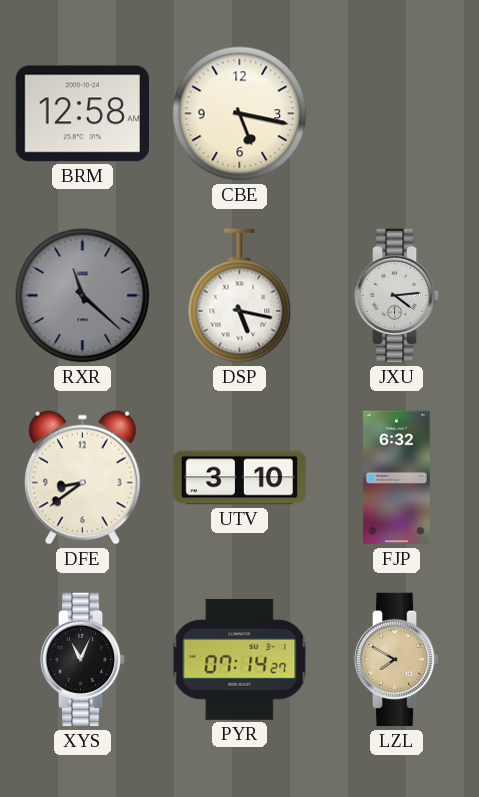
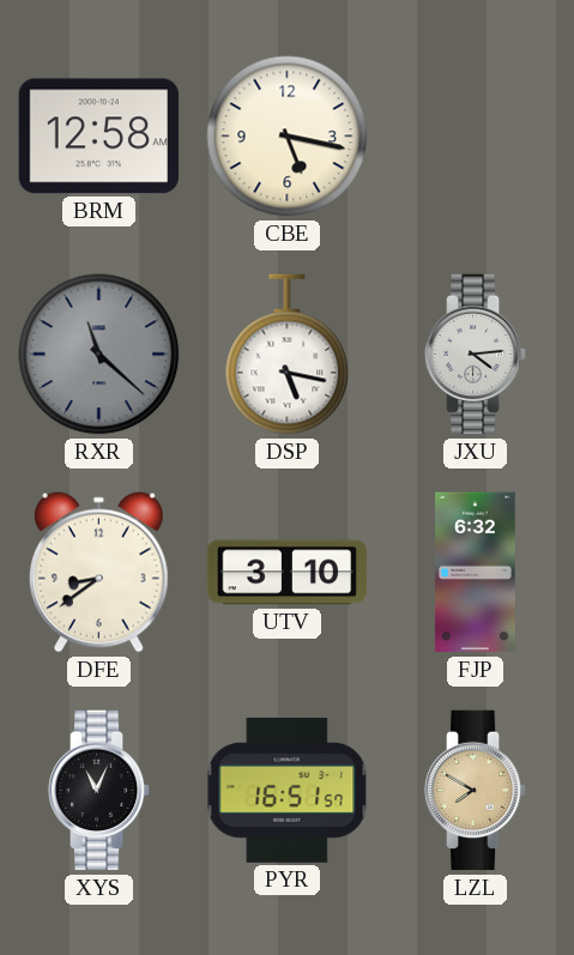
PYR: 07:14 -> 16:51 (288, 790)
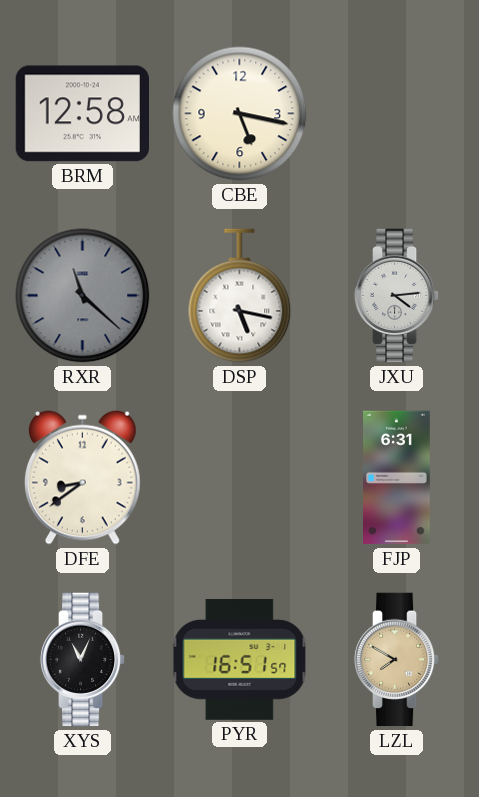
UTV: 3:10 -> none (288, 573)
FJP: 6:32 -> 6:31 (397, 478)
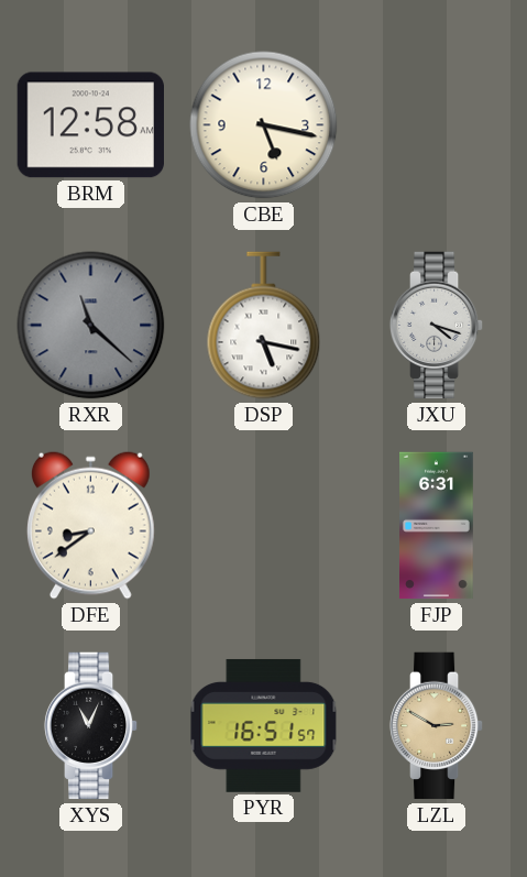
JXU: 4:14 -> 4:18 (437, 326)
LZL: 7:50 -> 2:50 (437, 726)
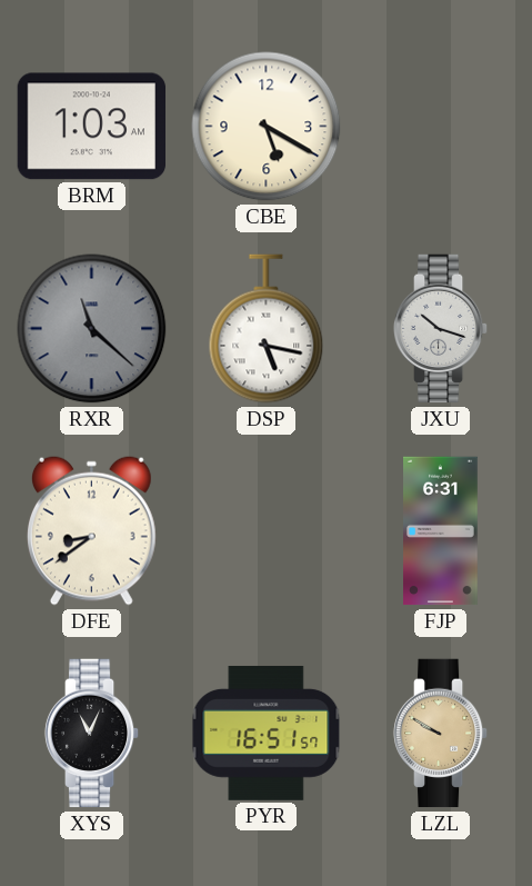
BRM: 12:58 -> 1:03 (91, 127)
CBE: 5:17 -> 5:20 (267, 127)
JXU: 4:18 -> 10:18 (441, 329)
LZL: 2:50 -> 9:50 (441, 734)
